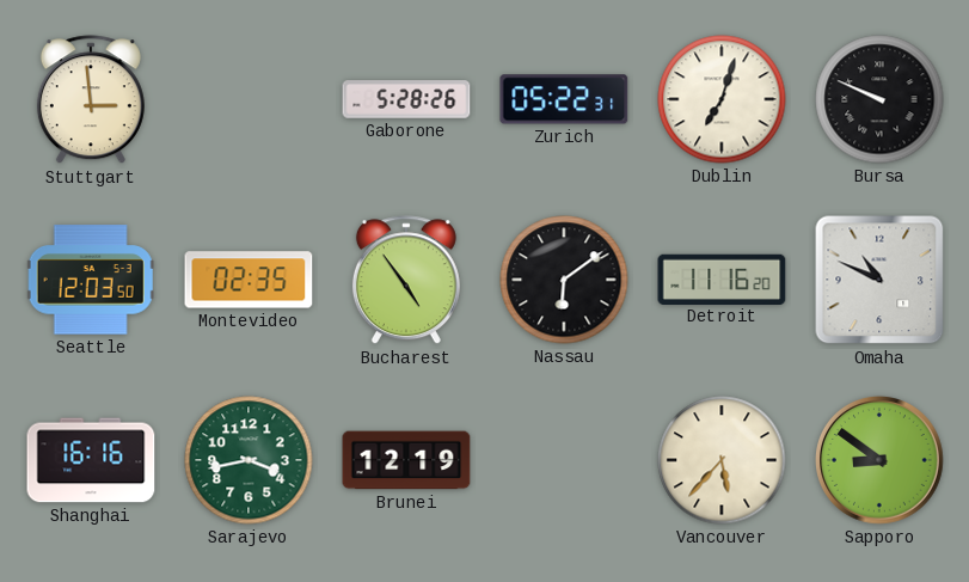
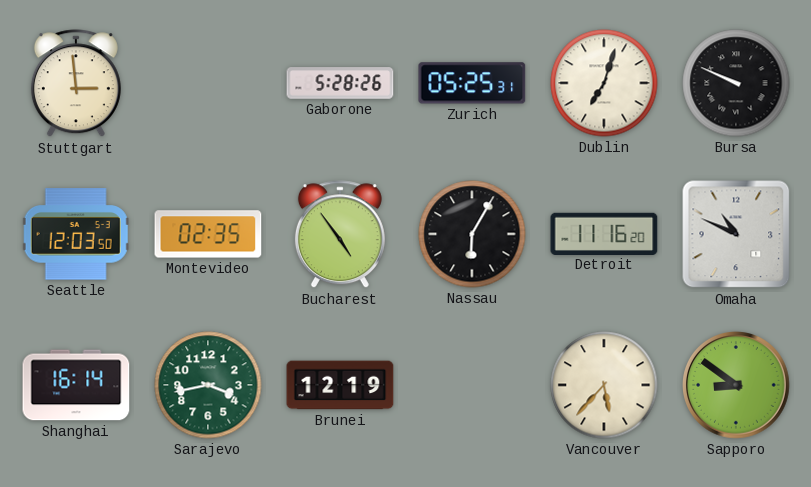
Zurich: 05:22 -> 05:25 (472, 83)
Nassau: 6:09 -> 6:05 (472, 234)
Shanghai: 16:16 -> 16:14 (76, 385)
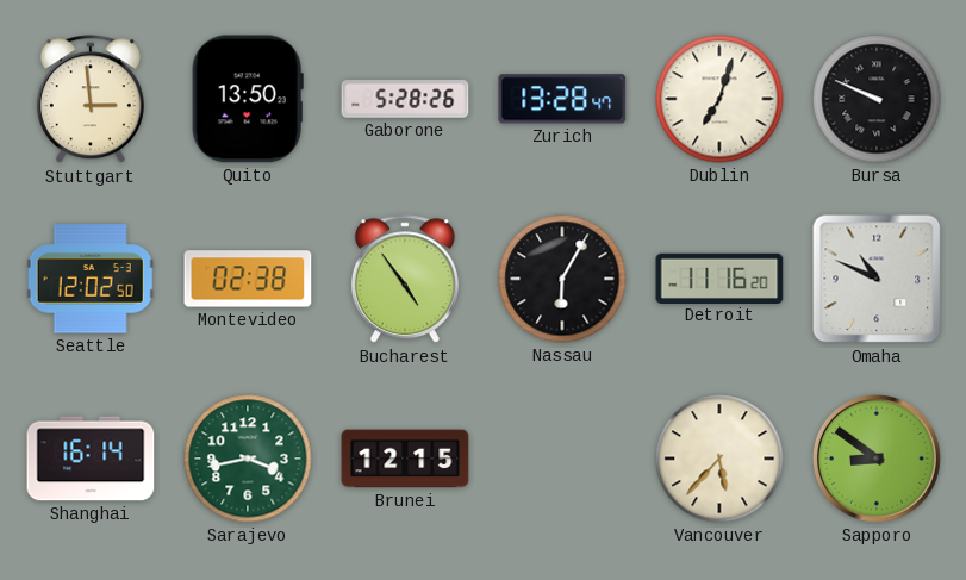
Quito: none -> 13:50 (248, 99)
Zurich: 05:25 -> 13:28 (562, 99)
Seattle: 12:03 -> 12:02 (91, 279)
Montevideo: 02:35 -> 02:38 (248, 279)
Brunei: 12:19 -> 12:15 (405, 459)
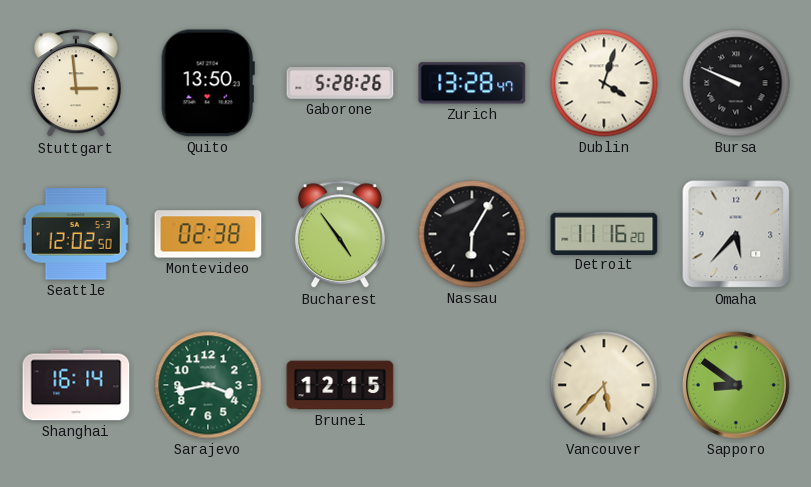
Dublin: 7:03 -> 4:03 (604, 83)
Omaha: 10:49 -> 5:37 (736, 234)
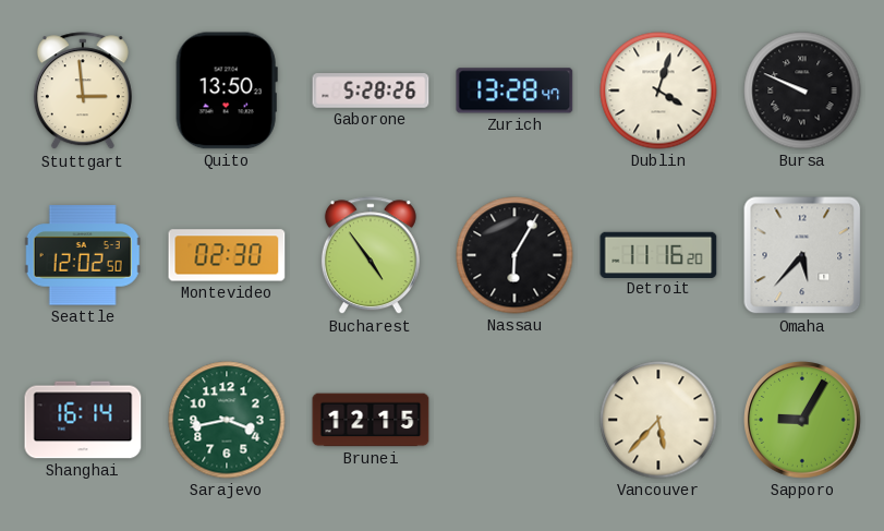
Montevideo: 02:38 -> 02:30 (227, 255)
Sapporo: 8:51 -> 9:05 (803, 421)
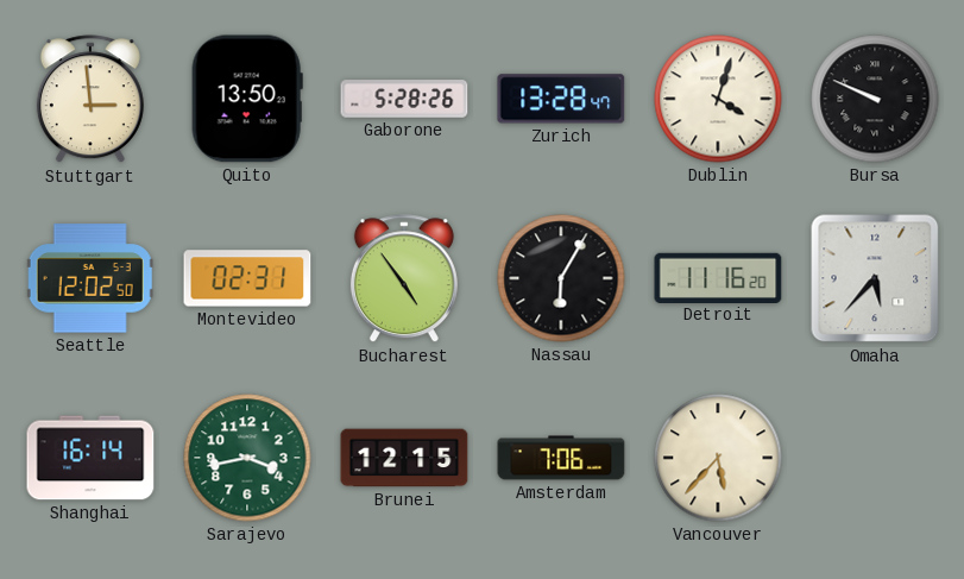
Montevideo: 02:30 -> 02:31 (247, 278)
Amsterdam: none -> 7:06 (561, 458)
Sapporo: 9:05 -> none (803, 421)
